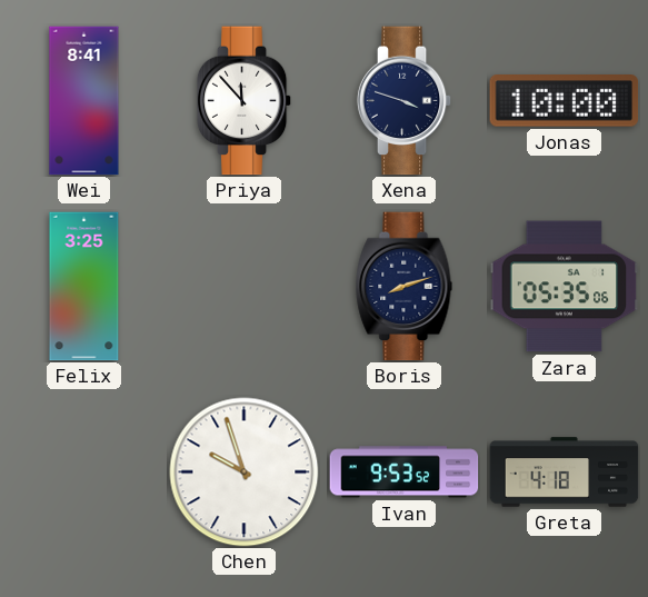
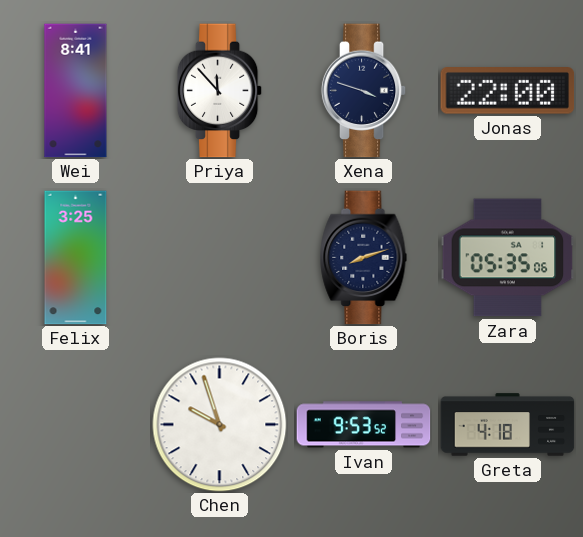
Jonas: 10:00 -> 22:00 (508, 91)
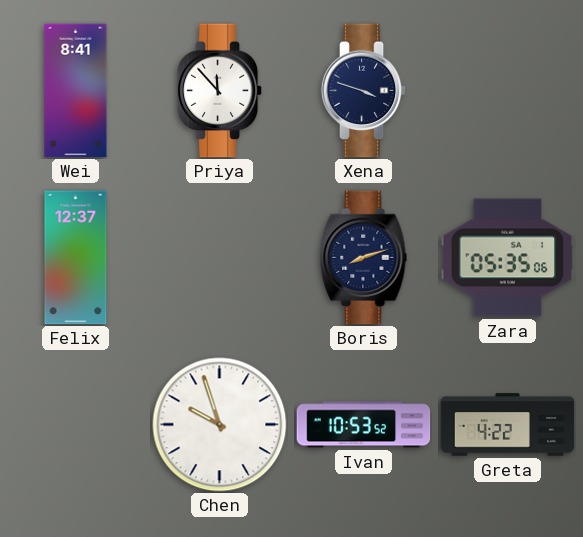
Jonas: 22:00 -> none (508, 91)
Felix: 3:25 -> 12:37 (76, 258)
Ivan: 9:53 -> 10:53 (364, 425)
Greta: 4:18 -> 4:22 (508, 425)
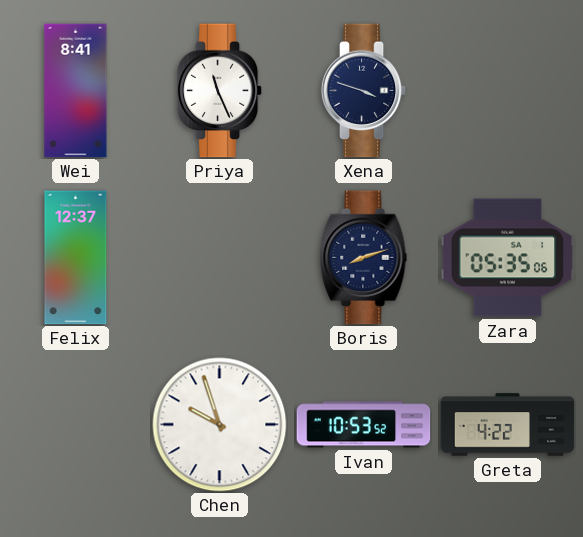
Priya: 11:53 -> 11:26 (220, 91)
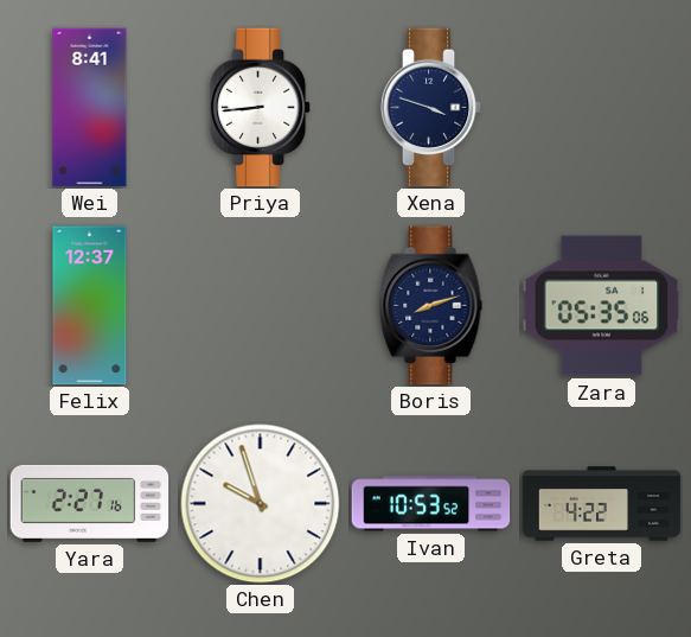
Priya: 11:26 -> 8:44 (261, 108)
Yara: none -> 2:27 (90, 503)
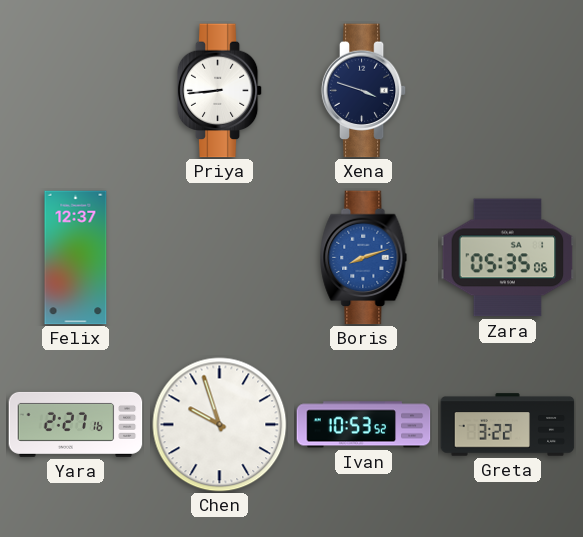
Wei: 8:41 -> none (90, 108)
Boris dial: navy -> blue (364, 258)
Greta: 4:22 -> 3:22 (508, 425)
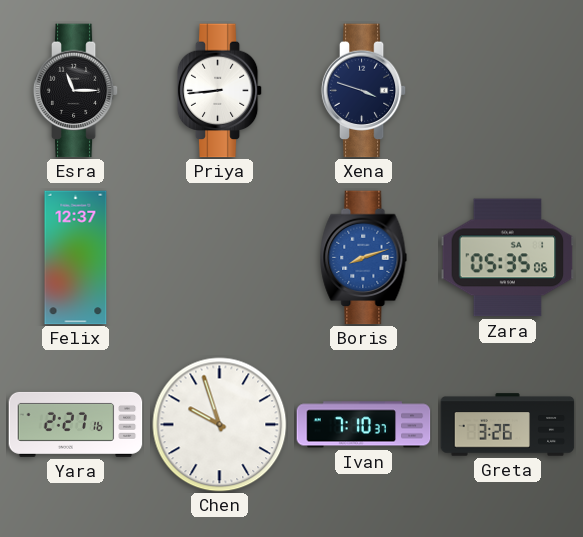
Esra: none -> 11:15 (76, 91)
Ivan: 10:53 -> 7:10 (364, 425)
Greta: 3:22 -> 3:26 (508, 425)
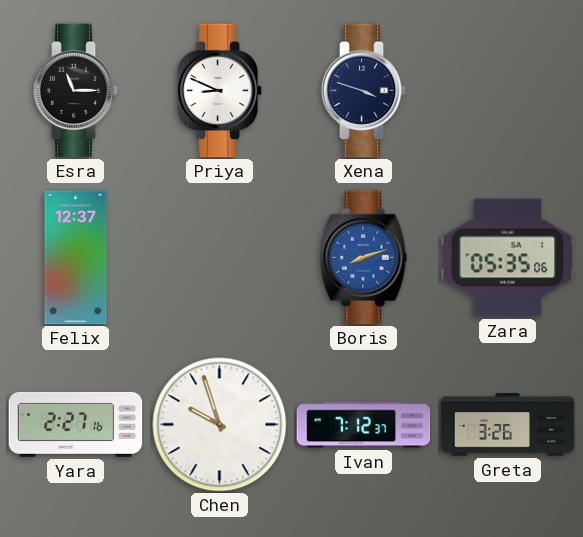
Priya: 8:44 -> 8:49 (220, 91)
Ivan: 7:10 -> 7:12 (364, 425)
